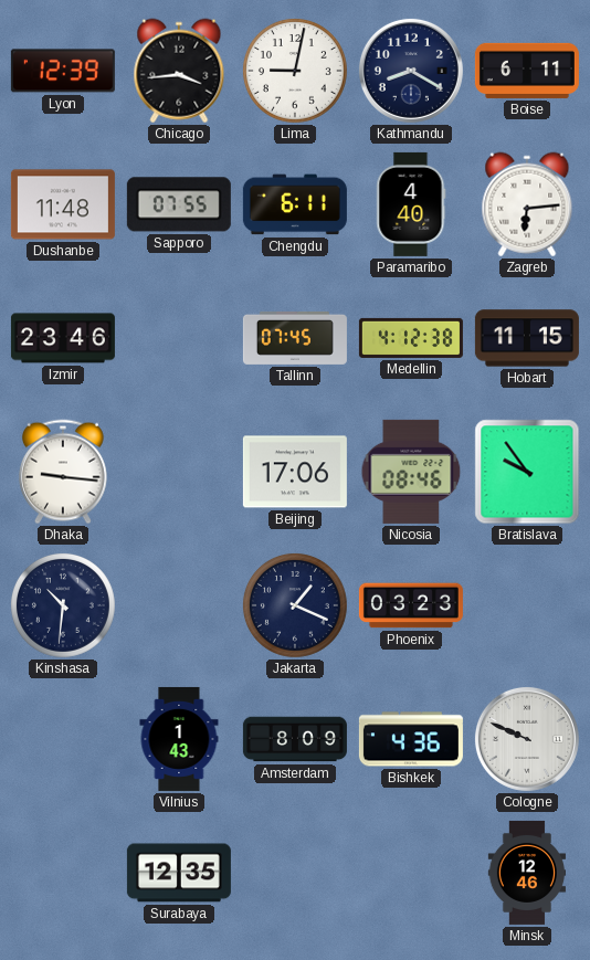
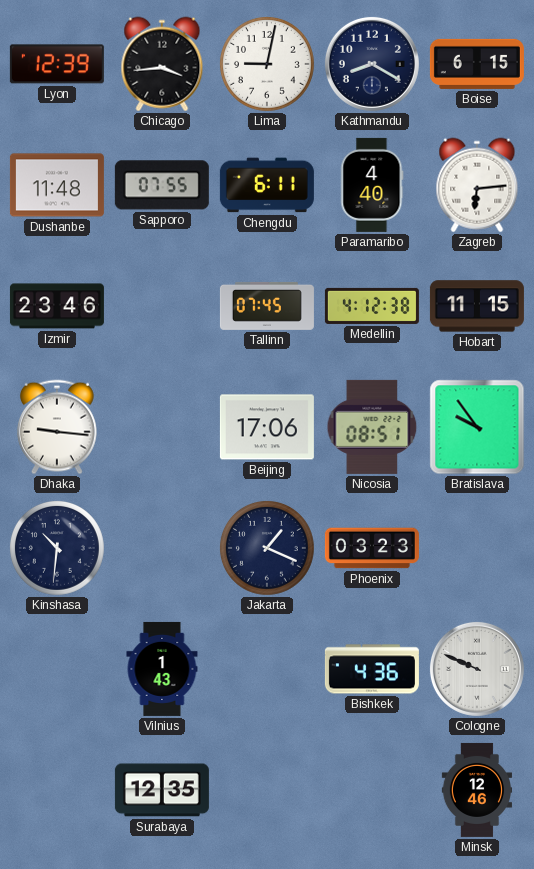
Boise: 6:11 -> 6:15 (477, 64)
Nicosia: 08:46 -> 08:51 (372, 427)
Amsterdam: 8:09 -> none (295, 739)
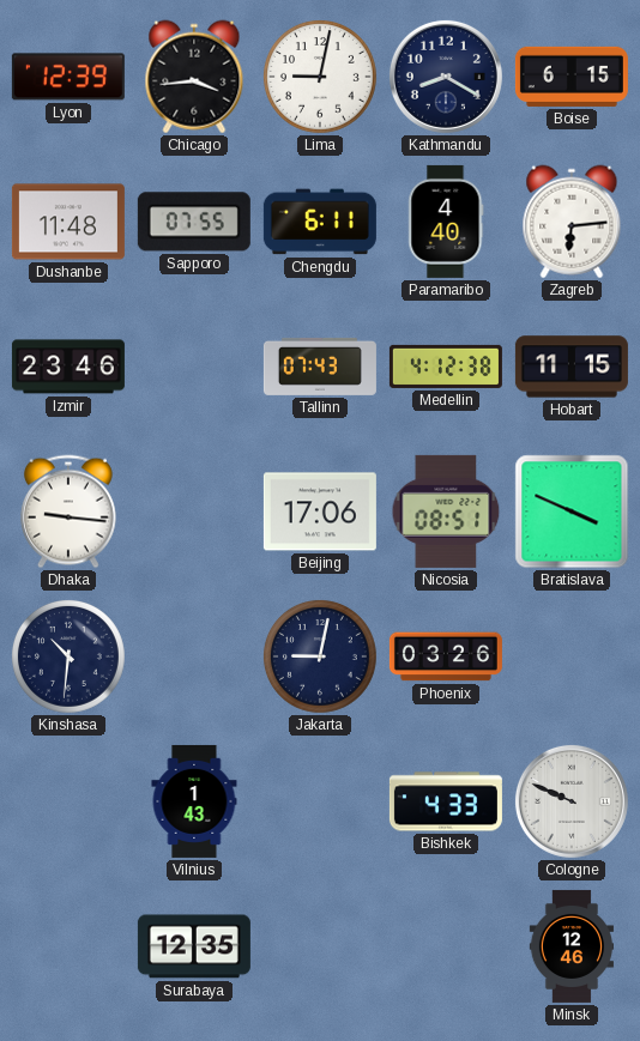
Tallinn: 07:45 -> 07:43 (320, 367)
Bratislava: 9:54 -> 3:49 (572, 512)
Jakarta: 1:19 -> 9:02 (320, 656)
Phoenix: 03:23 -> 03:26 (446, 656)
Bishkek: 4:36 -> 4:33 (446, 801)
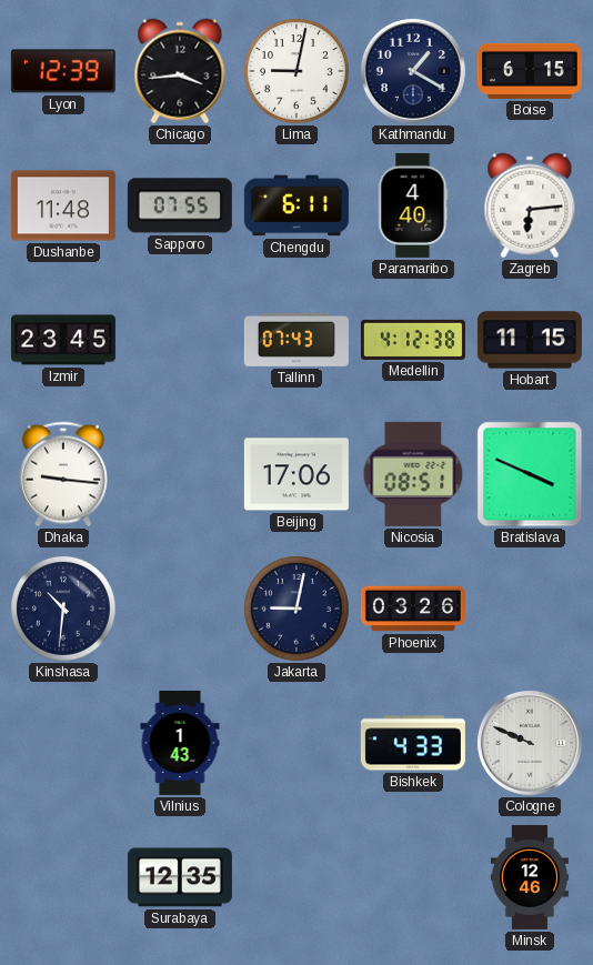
Kathmandu: 8:20 -> 1:20 (413, 71)
Izmir: 23:46 -> 23:45 (63, 340)
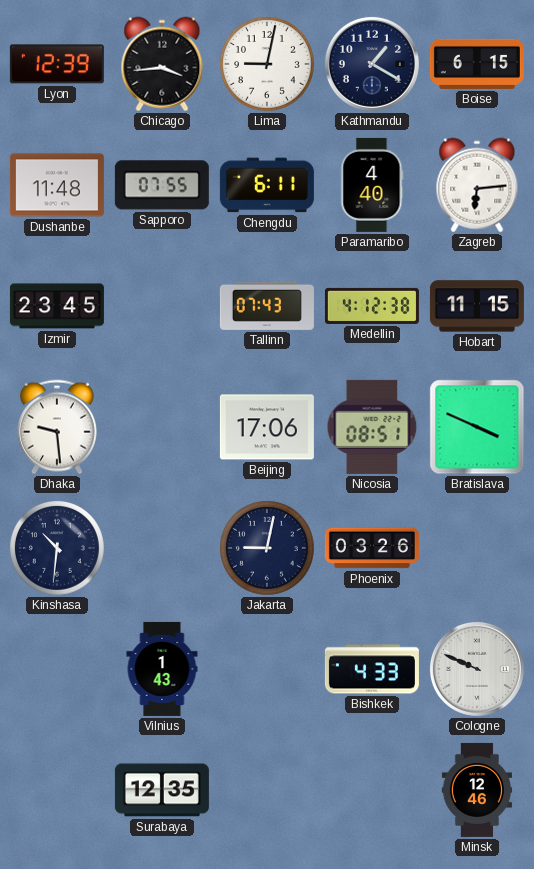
Dhaka: 9:16 -> 9:29 (57, 427)
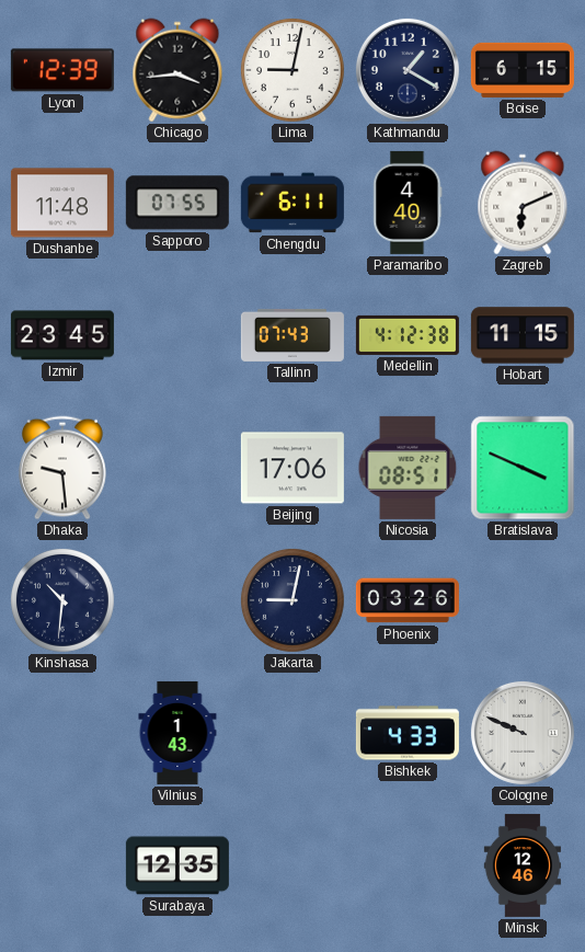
Zagreb: 6:14 -> 6:11 (523, 203)
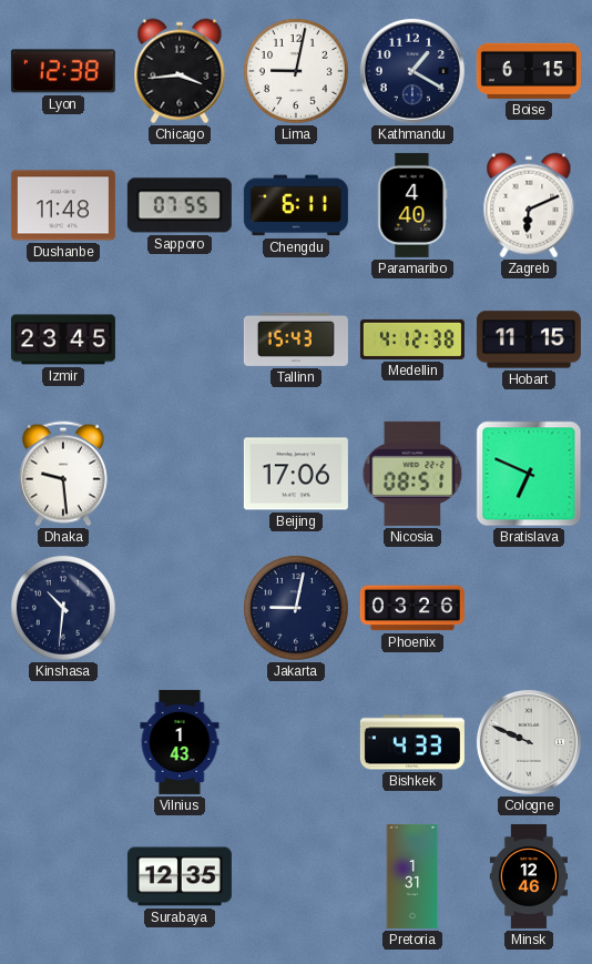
Lyon: 12:39 -> 12:38 (63, 71)
Tallinn: 07:43 -> 15:43 (296, 339)
Bratislava: 3:49 -> 6:49 (529, 474)
Pretoria: none -> 1:31 (412, 876)
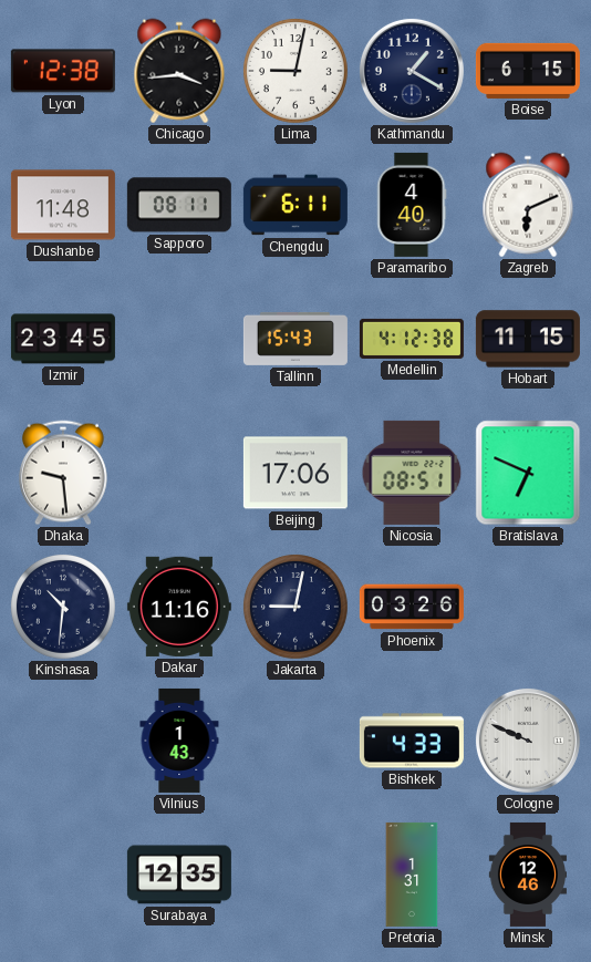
Sapporo: 07:55 -> 08:11 (179, 205)
Dakar: none -> 11:16 (179, 607)
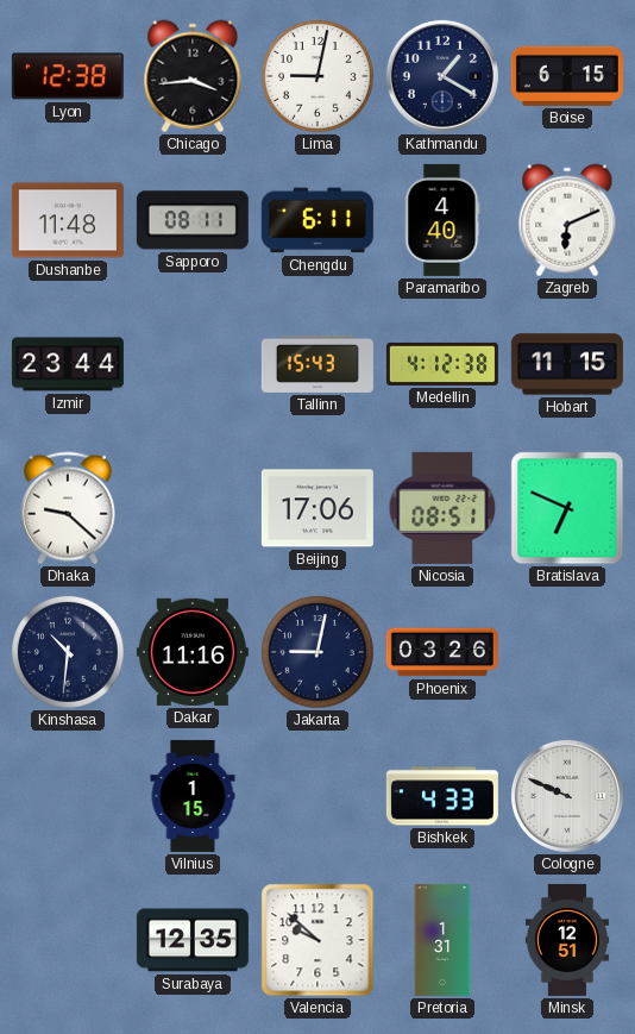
Izmir: 23:45 -> 23:44 (68, 364)
Dhaka: 9:29 -> 9:22 (68, 508)
Vilnius: 1:43 -> 1:15 (193, 796)
Valencia: none -> 9:52 (317, 940)
Minsk: 12:46 -> 12:51 (566, 940)
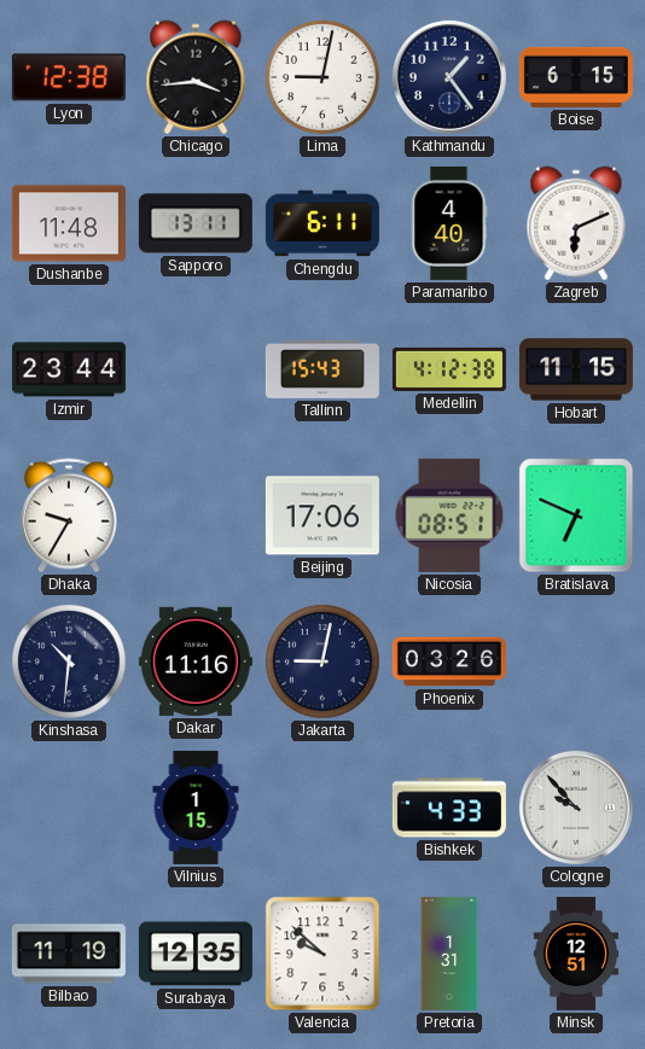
Kathmandu: 1:20 -> 1:24 (449, 77)
Sapporo: 08:11 -> 13:11 (196, 223)
Dhaka: 9:22 -> 9:35 (69, 515)
Cologne: 9:49 -> 9:53 (576, 808)
Bilbao: none -> 11:19 (69, 954)
